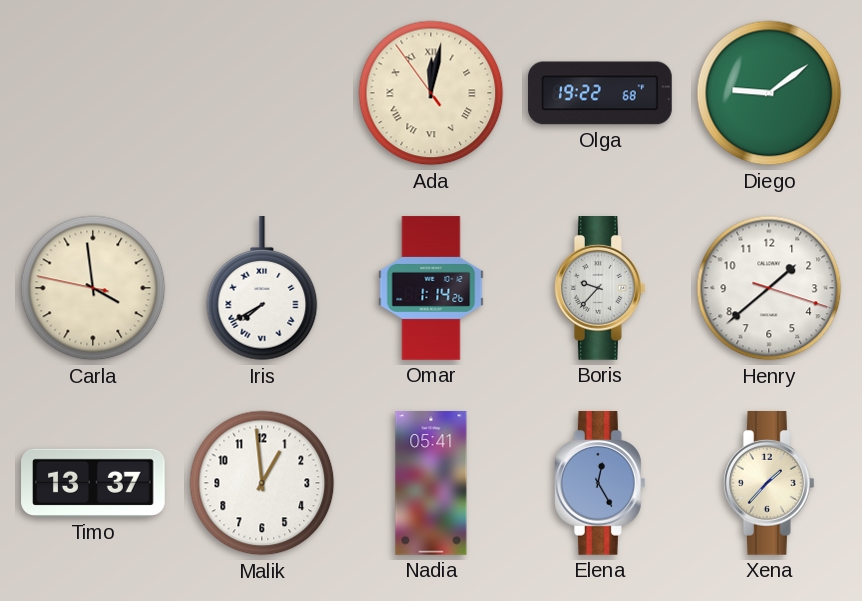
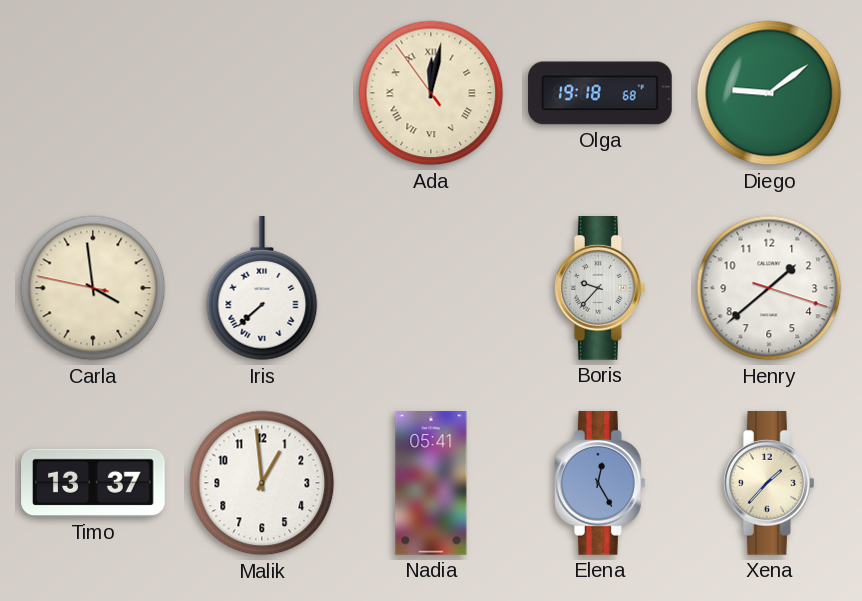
Olga: 19:22 -> 19:18 (600, 93)
Iris: 7:40 -> 7:38 (262, 289)
Omar: 1:14 -> none (431, 288)
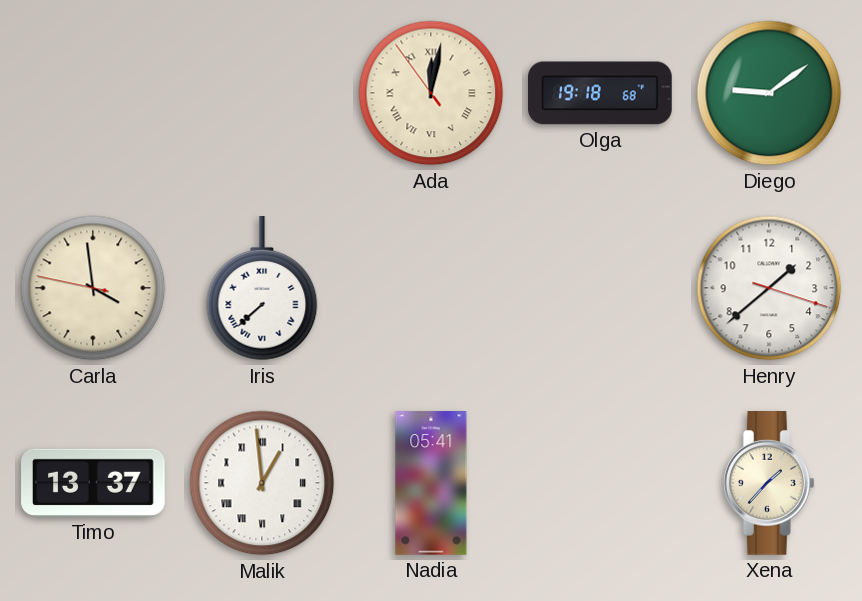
Boris: 9:37 -> none (601, 289)
Malik numerals: Arabic -> Roman (262, 483)
Elena: 12:25 -> none (601, 484)
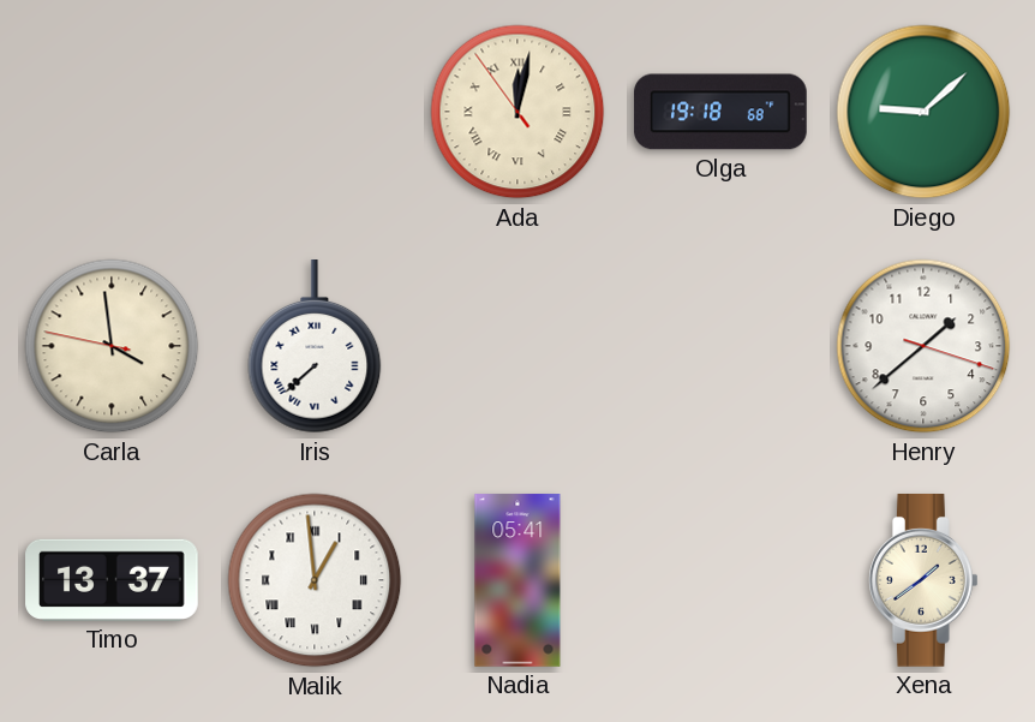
Diego: 9:09 -> 9:08 (923, 112)
Xena: 1:37 -> 1:39 (925, 581)
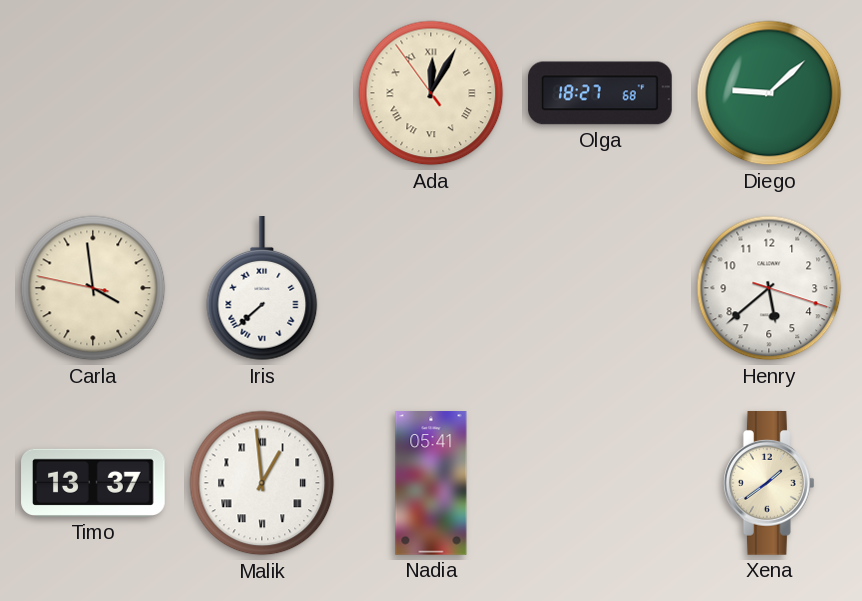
Ada: 12:01 -> 12:04 (431, 93)
Olga: 19:18 -> 18:27 (600, 93)
Henry: 1:38 -> 5:38 (769, 288)
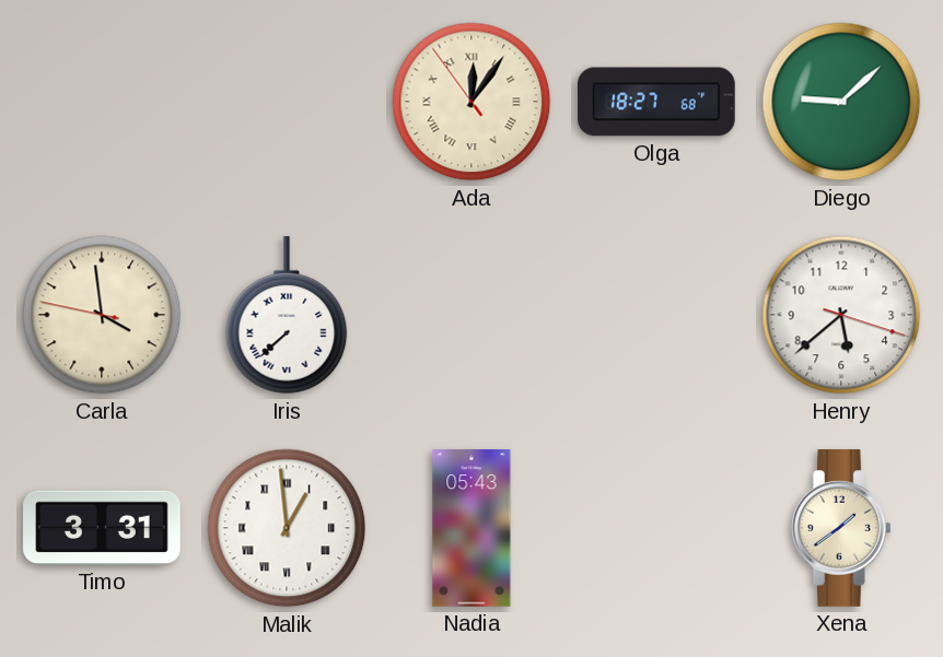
Ada: 12:04 -> 12:05 (471, 102)
Timo: 13:37 -> 3:31 (102, 528)
Nadia: 05:41 -> 05:43 (471, 528)
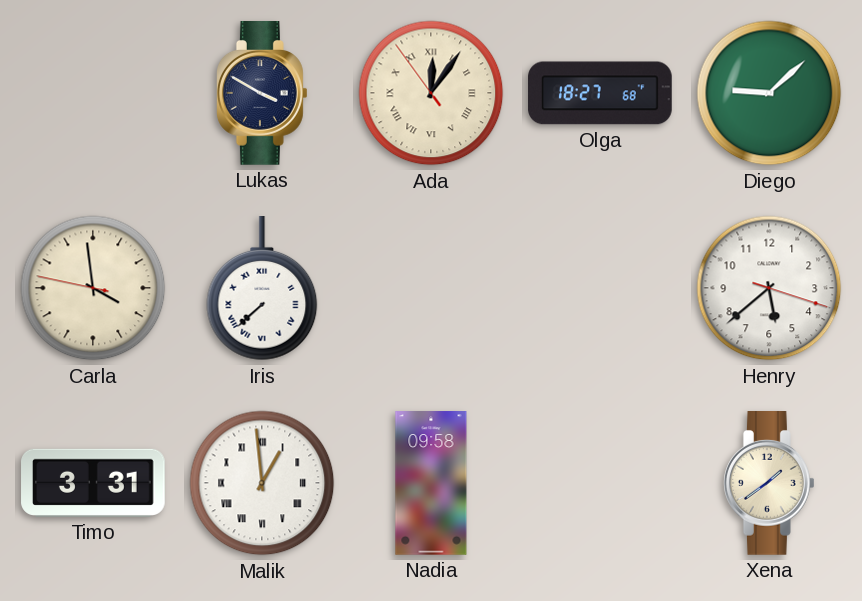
Lukas: none -> 3:50 (263, 94)
Nadia: 05:43 -> 09:58 (431, 483)
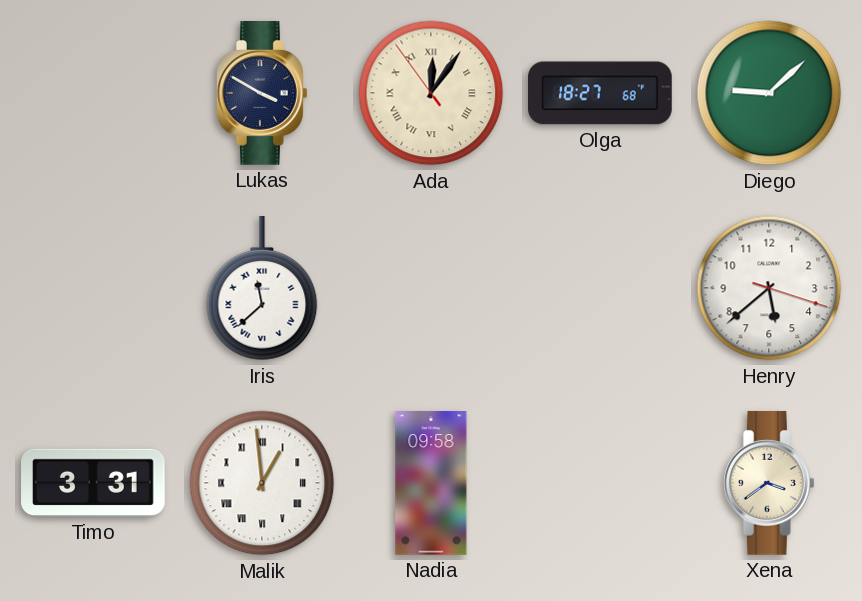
Carla: 3:58 -> none (93, 288)
Iris: 7:38 -> 11:38 (262, 289)
Xena: 1:39 -> 3:39 (770, 484)
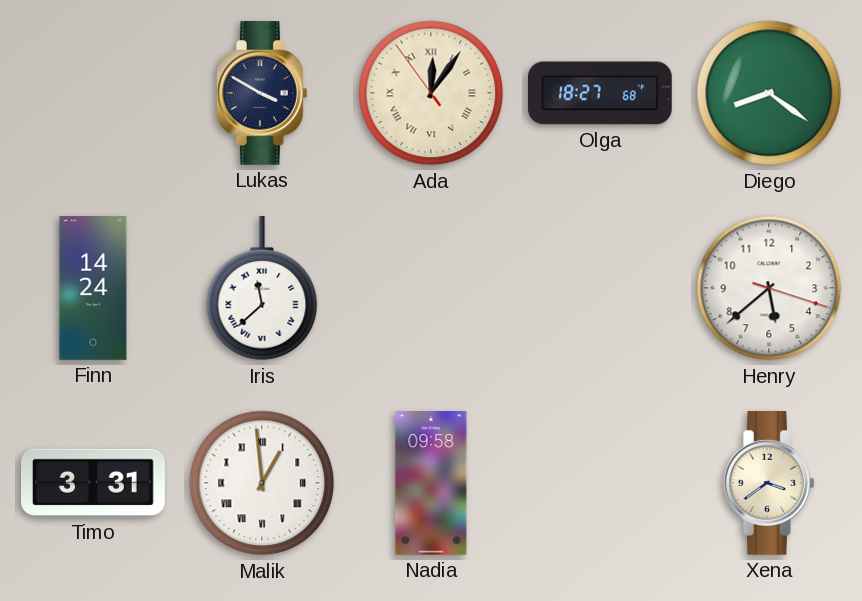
Diego: 9:08 -> 8:21 (769, 93)
Finn: none -> 14:24 (93, 288)
